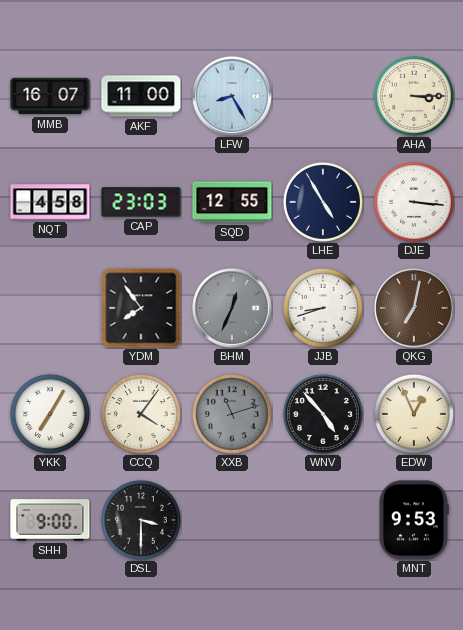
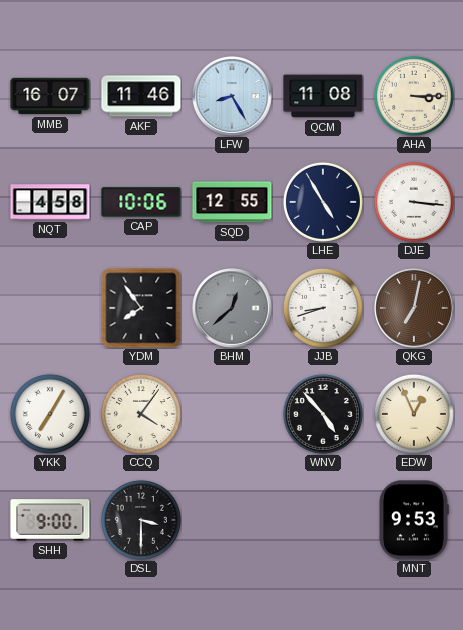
AKF: 11:00 -> 11:46 (141, 96)
QCM: none -> 11:08 (323, 96)
CAP: 23:03 -> 10:06 (141, 202)
BHM: 12:34 -> 12:38 (232, 308)
XXB: 11:12 -> none (232, 414)
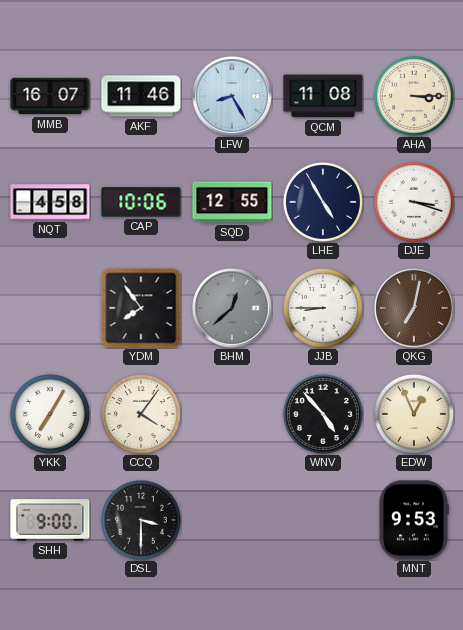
DJE: 3:16 -> 3:18 (414, 202)
JJB: 8:42 -> 8:45 (323, 308)
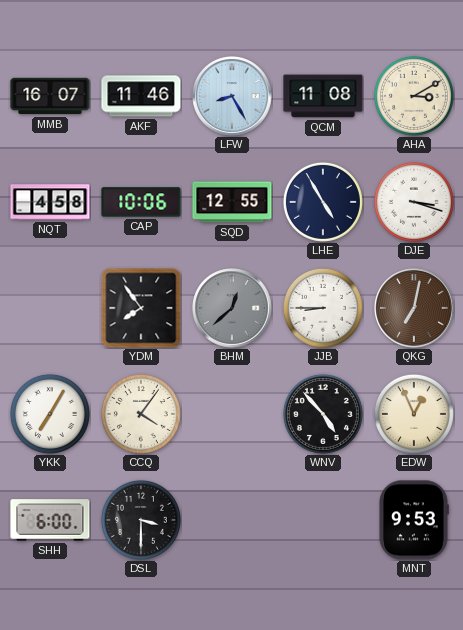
AHA: 3:15 -> 3:10 (414, 96)
SHH: 9:00 -> 6:00 (50, 520)
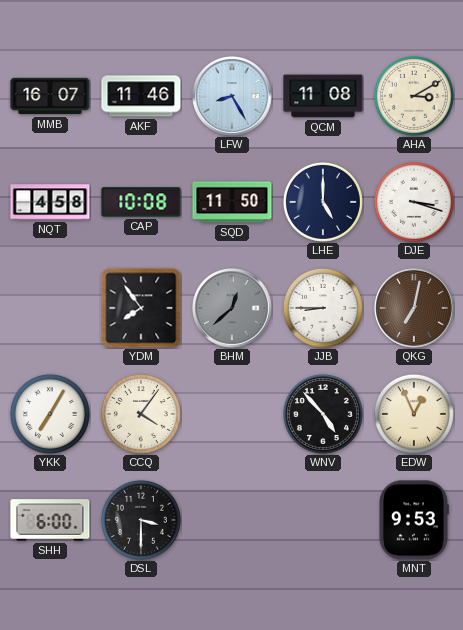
CAP: 10:06 -> 10:08 (141, 202)
SQD: 12:55 -> 11:50 (232, 202)
LHE: 4:55 -> 5:00 (323, 202)
